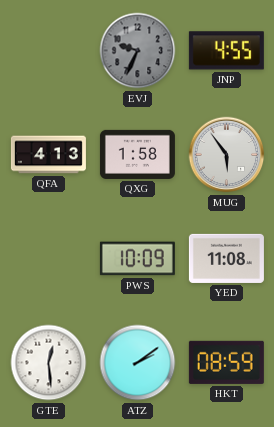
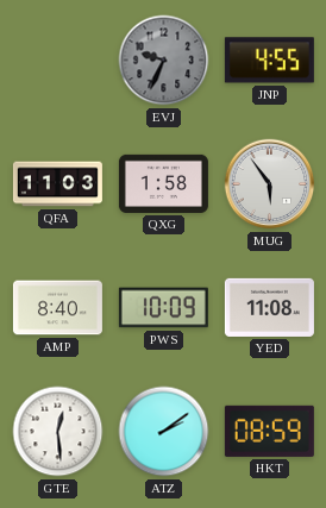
QFA: 4:13 -> 11:03 (57, 184)
AMP: none -> 8:40 (57, 308)
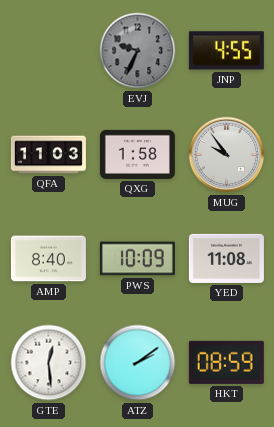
MUG: 5:54 -> 9:54 (227, 155)
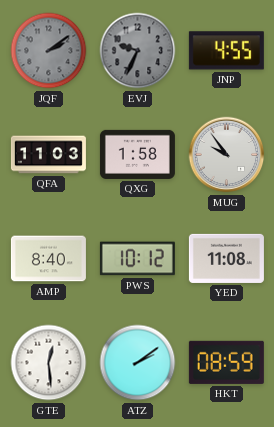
JQF: none -> 2:09 (49, 51)
PWS: 10:09 -> 10:12 (137, 259)
